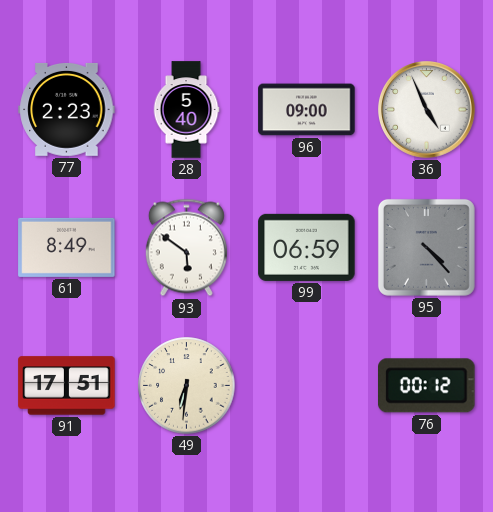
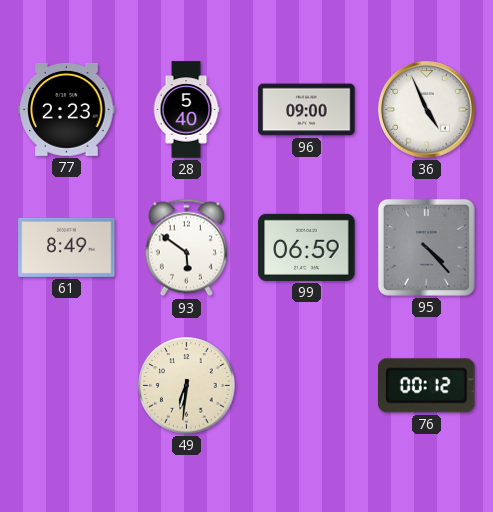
91: 17:51 -> none (67, 386)
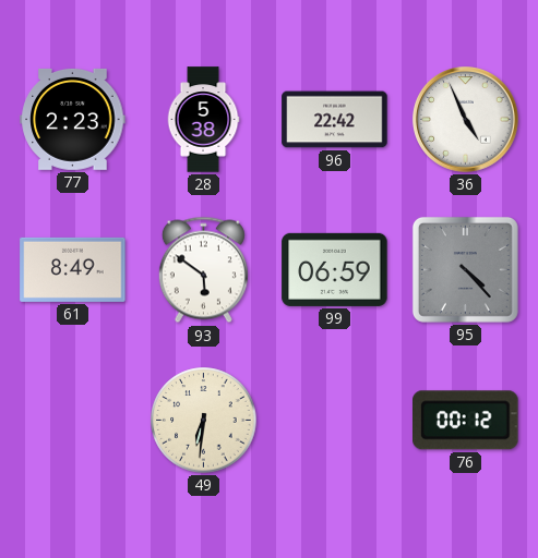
28: 5:40 -> 5:38 (203, 120)
96: 09:00 -> 22:42 (335, 120)
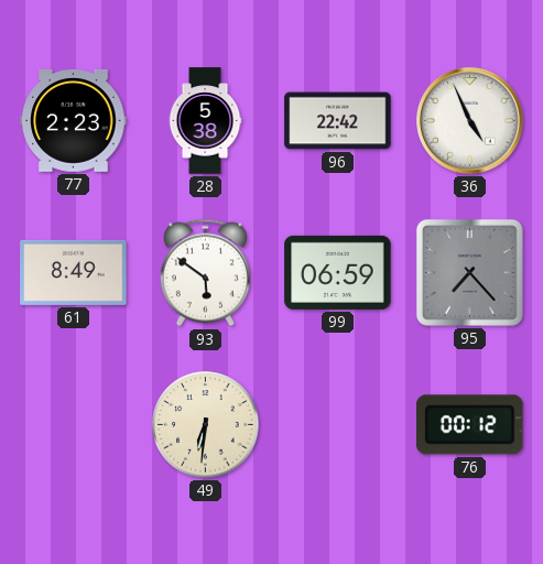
95: 4:23 -> 7:23 (469, 272)
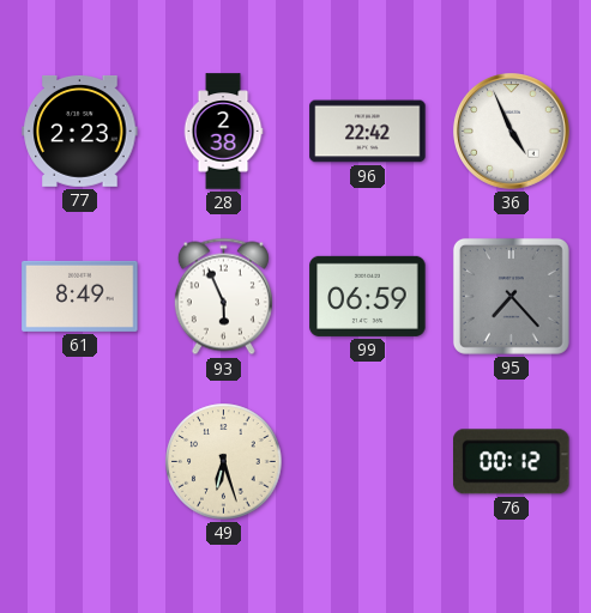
28: 5:38 -> 2:38 (223, 132)
93: 5:51 -> 5:56 (223, 297)
49: 6:31 -> 6:27 (224, 462)
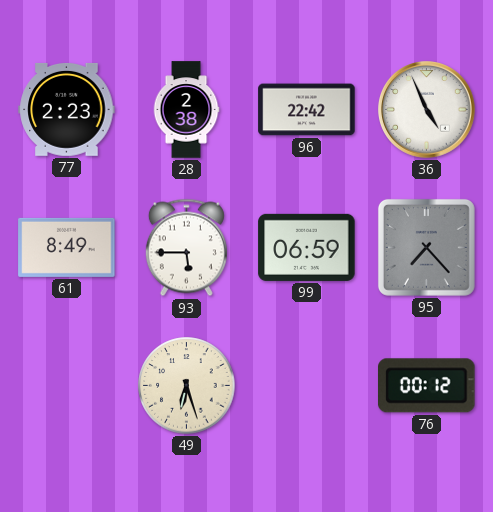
93: 5:56 -> 5:45 (186, 248)
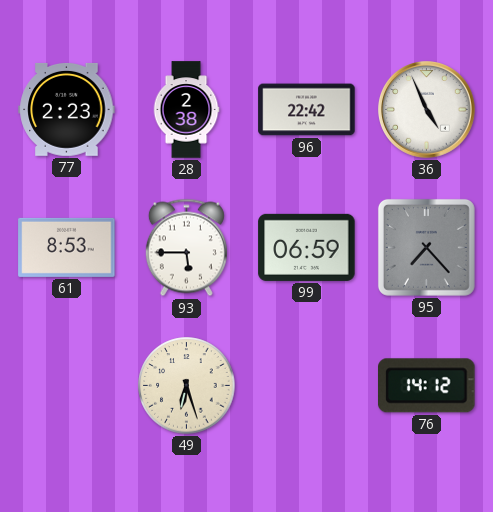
61: 8:49 -> 8:53 (67, 247)
76: 00:12 -> 14:12 (427, 386)
